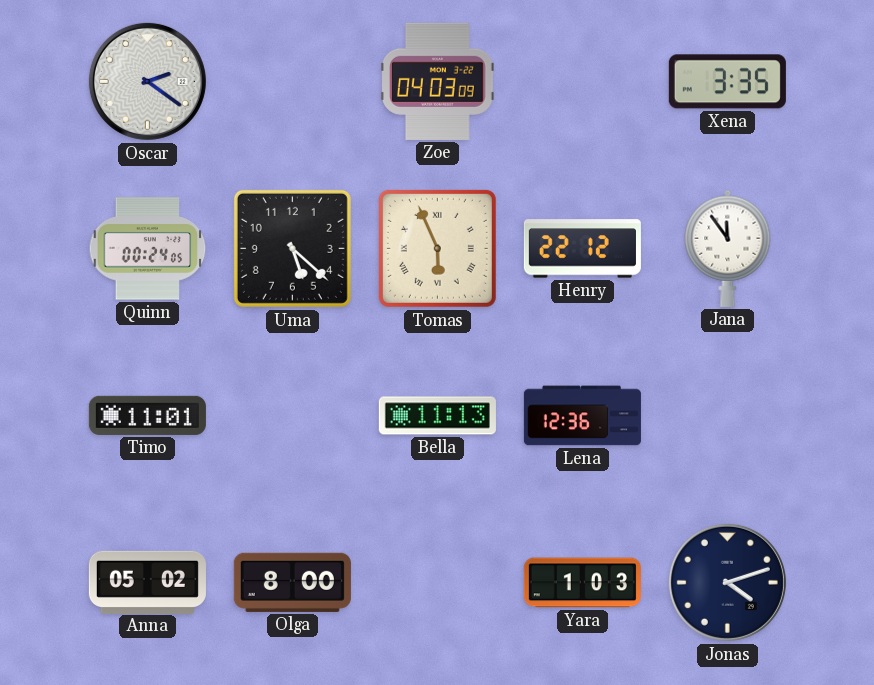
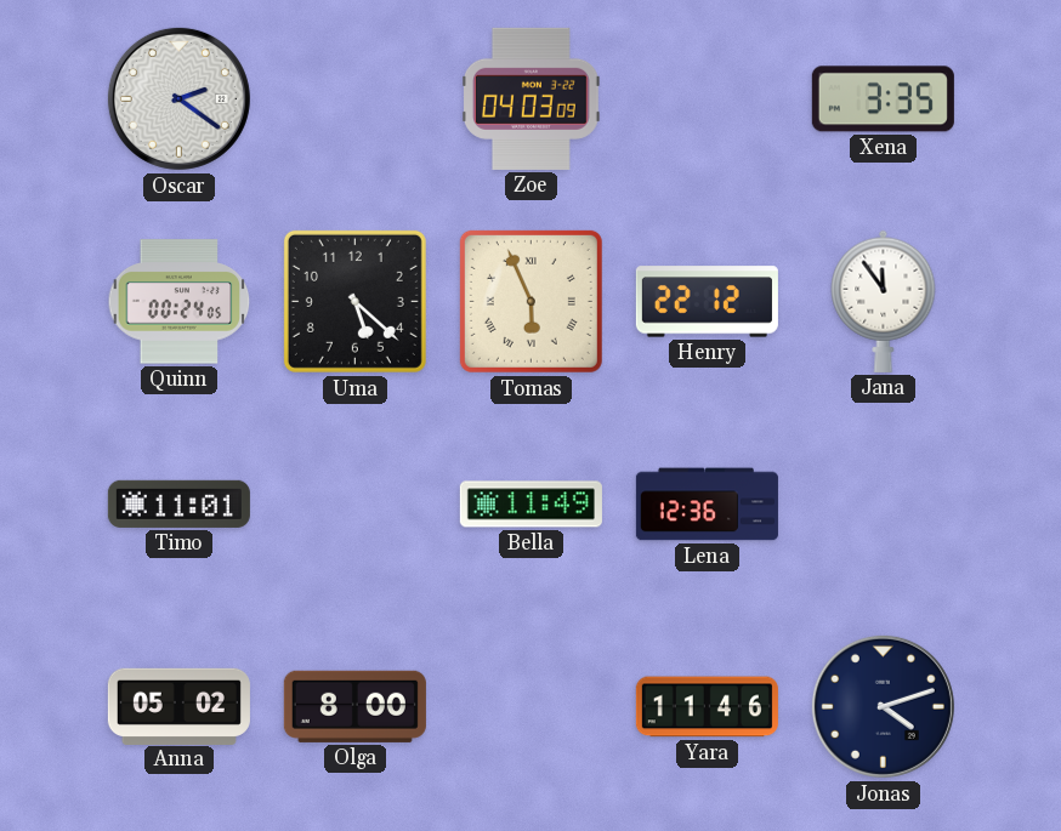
Bella: 11:13 -> 11:49 (530, 505)
Yara: 1:03 -> 11:46 (707, 707)
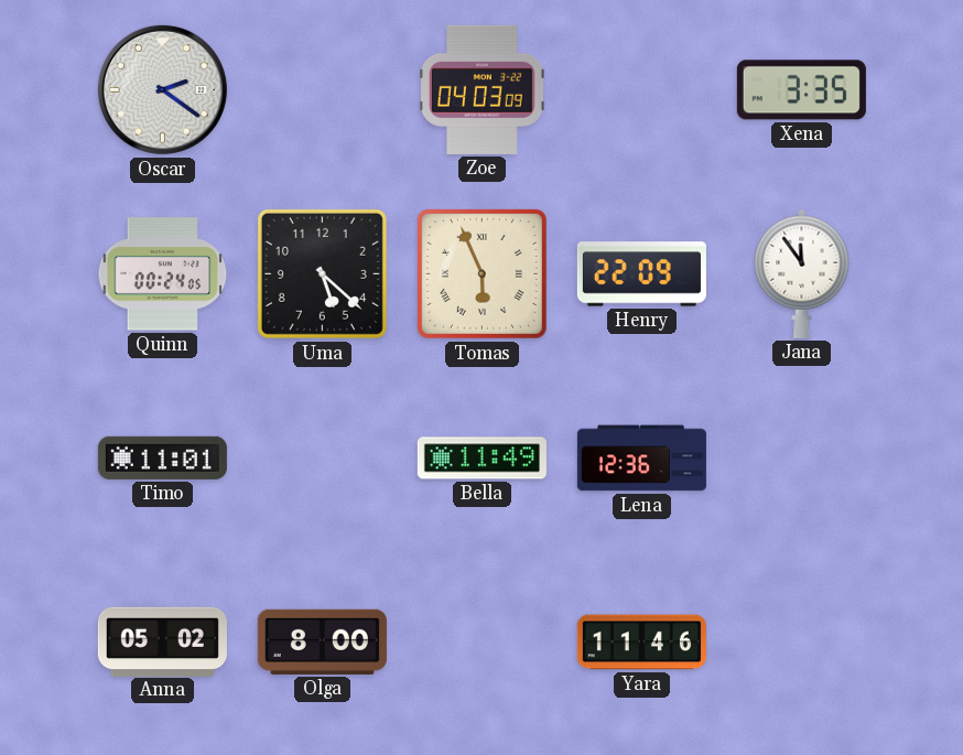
Henry: 22:12 -> 22:09 (641, 274)
Jonas: 4:12 -> none (883, 706)
